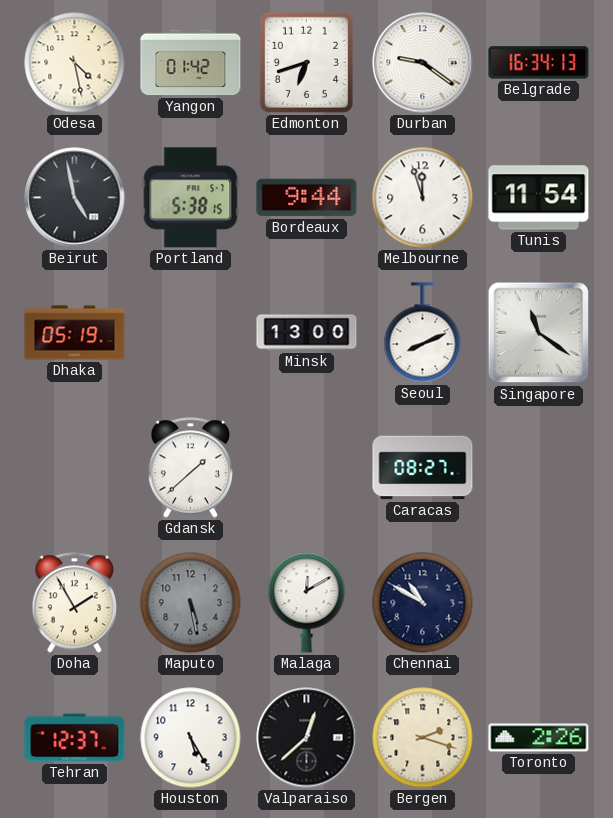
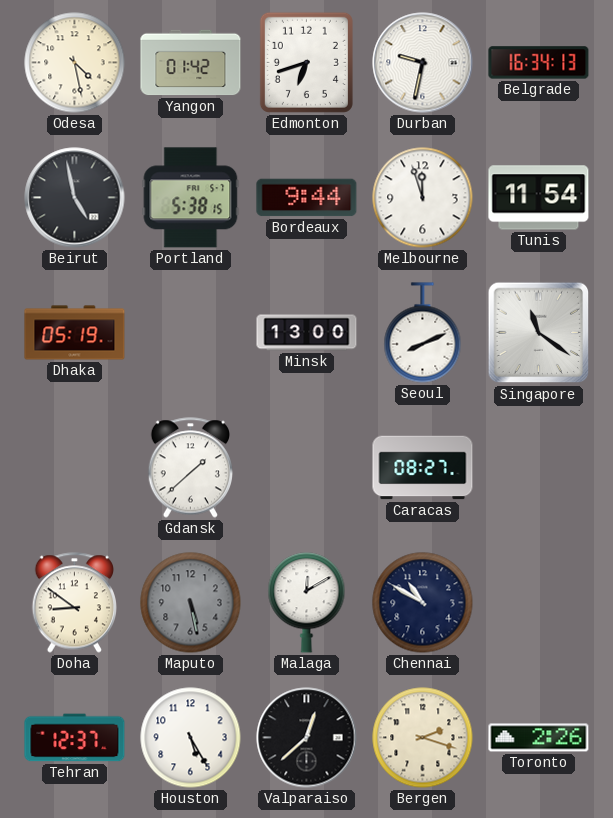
Durban: 9:21 -> 9:32 (423, 63)
Doha: 1:55 -> 8:51 (74, 603)
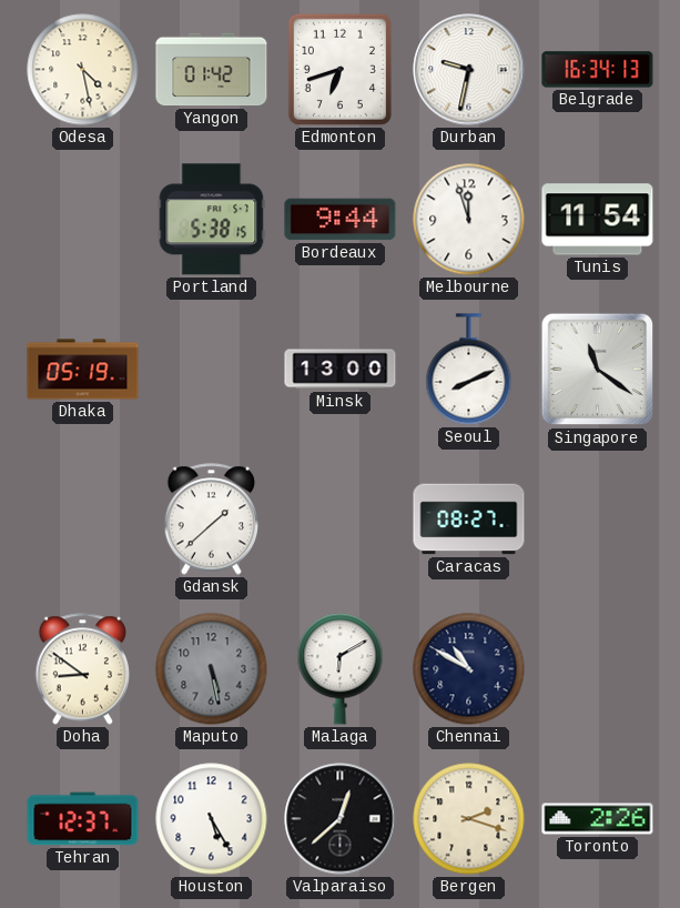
Beirut: 4:58 -> none (75, 198)
Malaga: 12:10 -> 6:10 (341, 669)
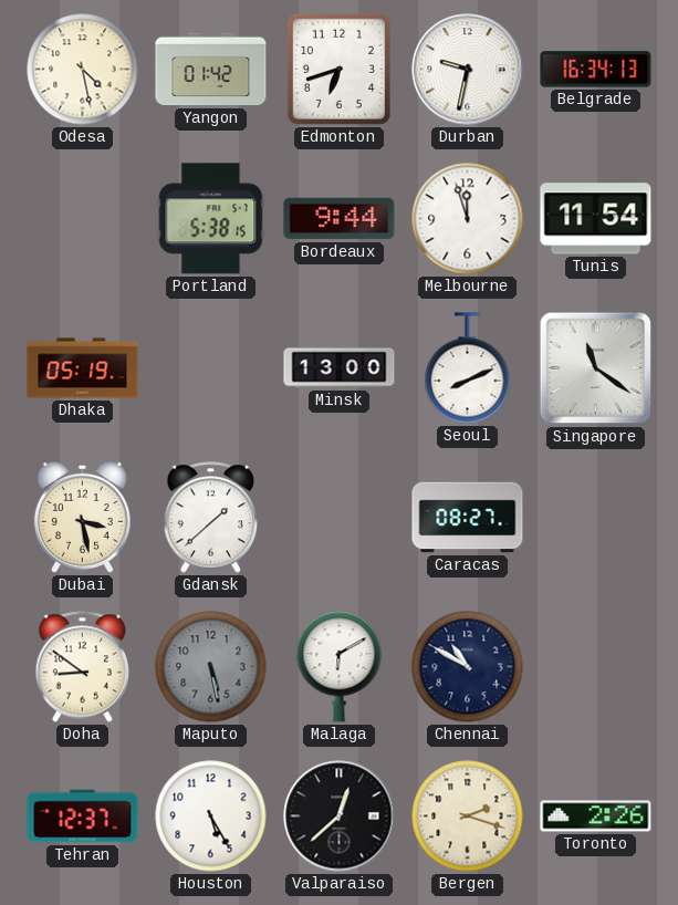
Dubai: none -> 3:28 (82, 517)
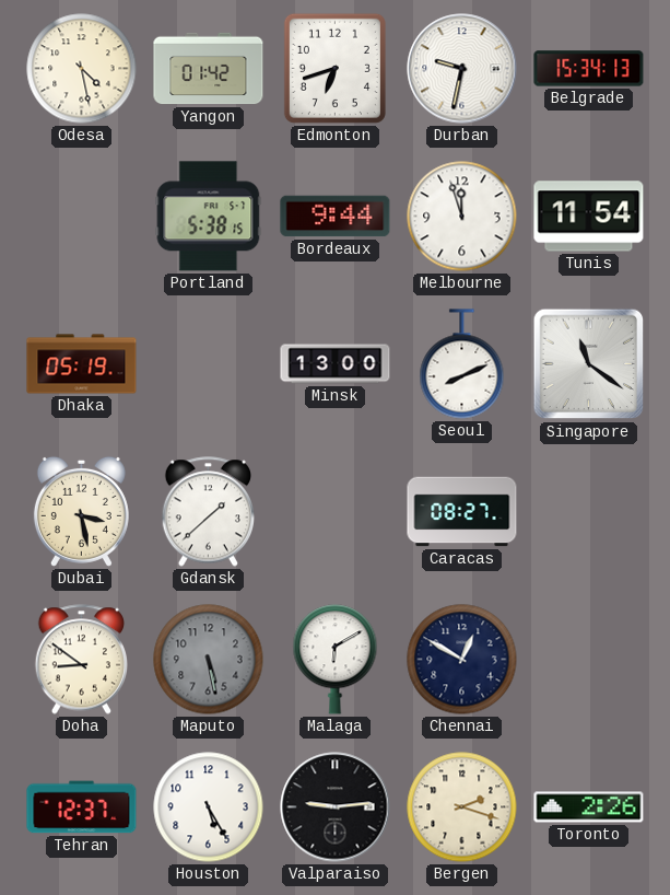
Belgrade: 16:34 -> 15:34 (589, 69)
Chennai: 10:50 -> 12:50 (462, 660)
Valparaiso: 12:38 -> 9:14 (336, 807)
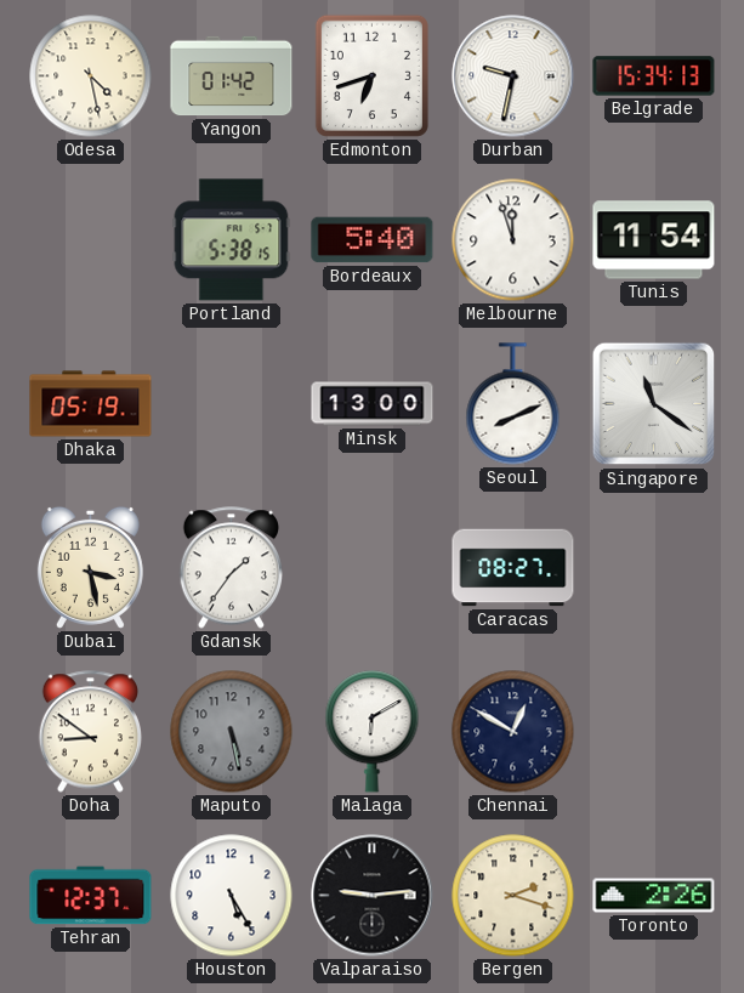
Bordeaux: 9:44 -> 5:40 (373, 240)
Gdansk: 1:38 -> 1:36 (231, 568)
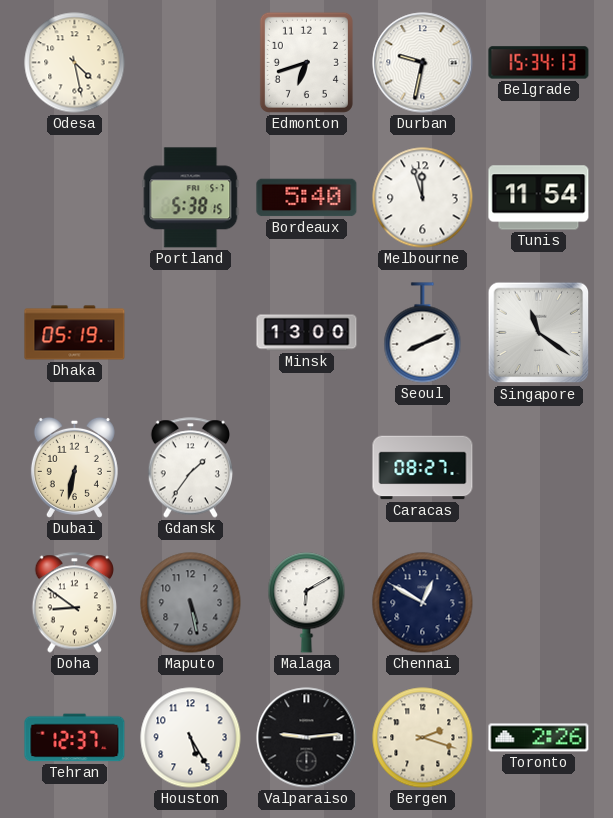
Yangon: 01:42 -> none (232, 76)
Dubai: 3:28 -> 6:32 (74, 467)
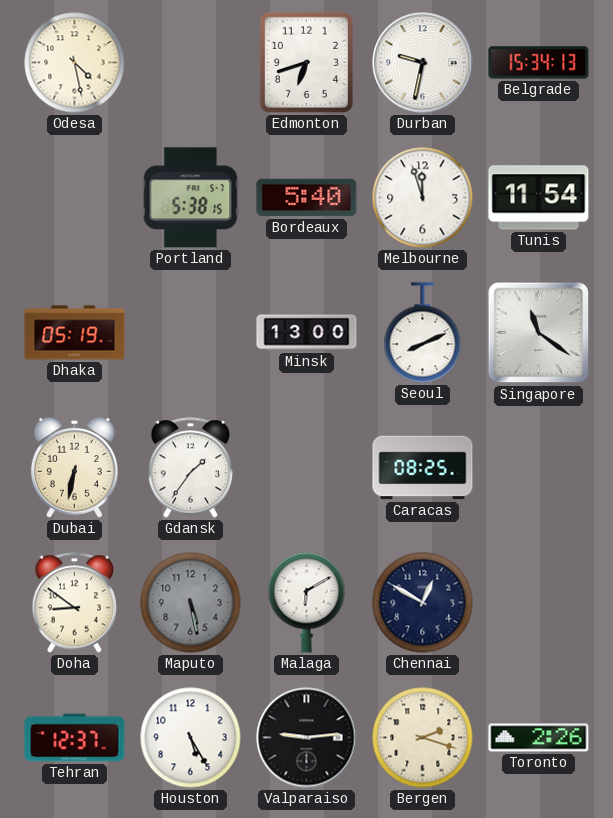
Caracas: 08:27 -> 08:25 (423, 468)
